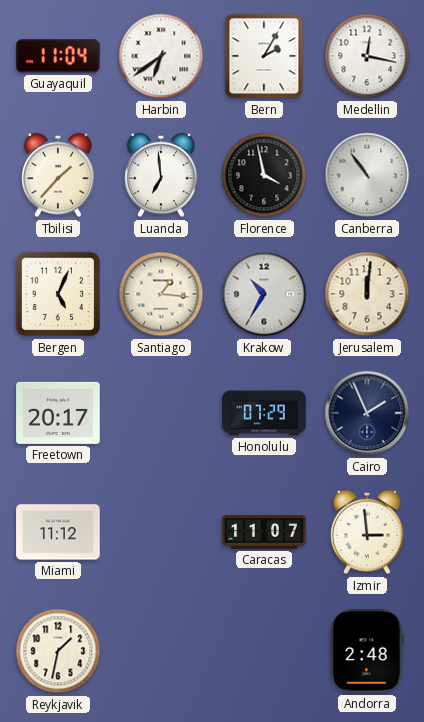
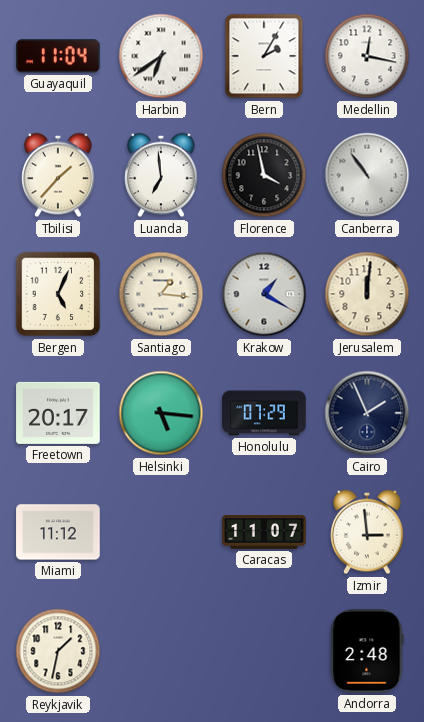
Krakow: 10:35 -> 1:20 (264, 294)
Helsinki: none -> 5:16 (161, 413)
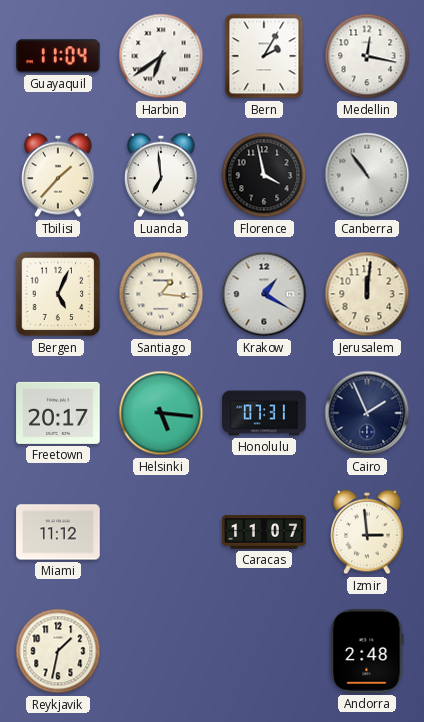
Honolulu: 07:29 -> 07:31 (264, 413)
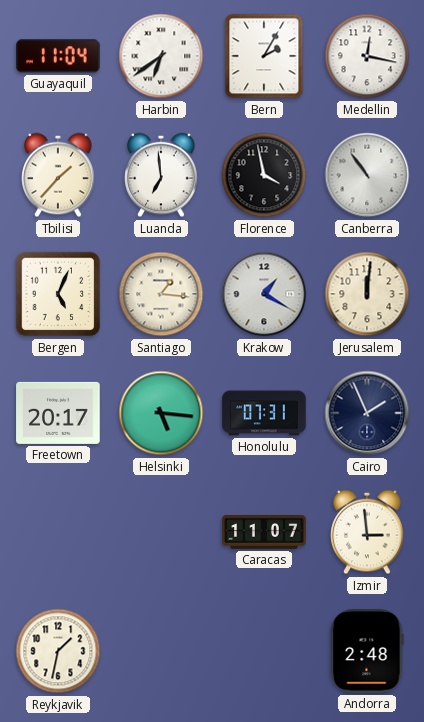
Miami: 11:12 -> none (58, 532)
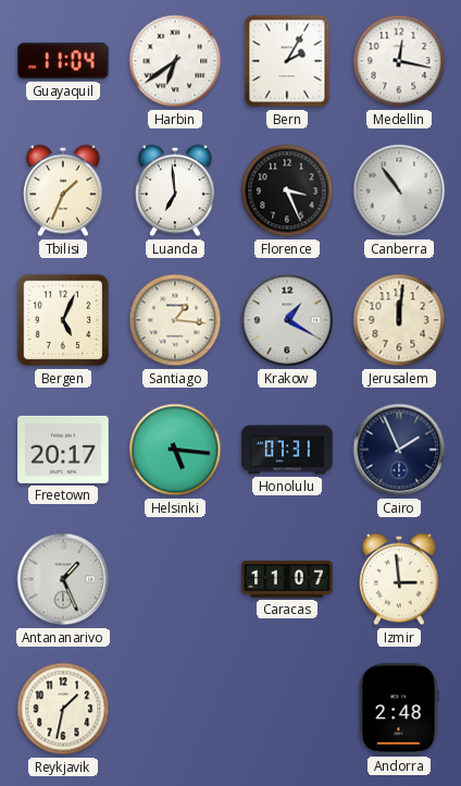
Tbilisi: 1:37 -> 1:34 (63, 191)
Florence: 3:58 -> 3:26 (287, 191)
Antananarivo: none -> 1:26 (63, 579)
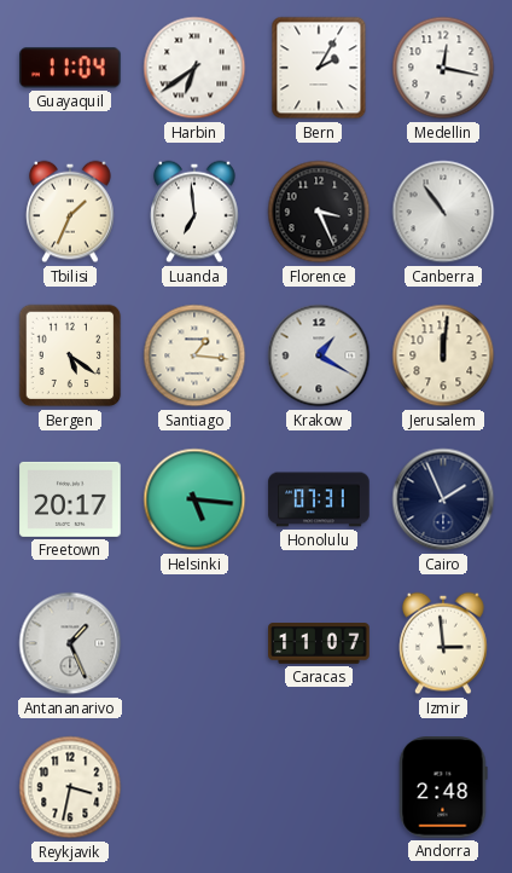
Bergen: 5:04 -> 5:21 (70, 355)
Reykjavik: 1:32 -> 3:32 (70, 787)
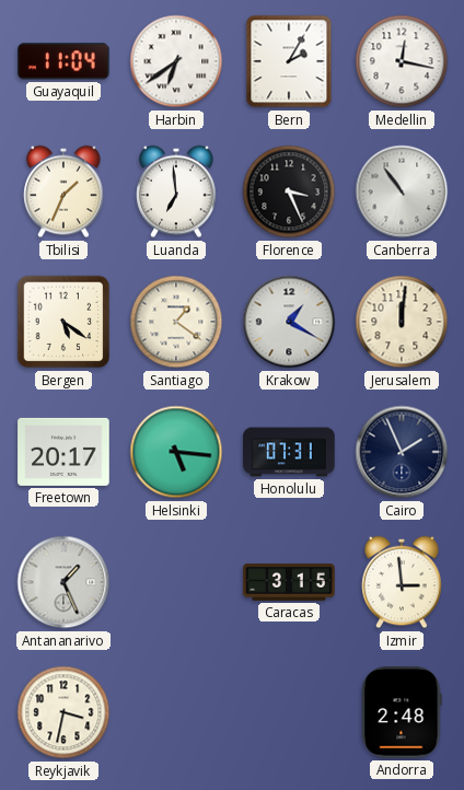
Santiago: 1:16 -> 1:21 (176, 322)
Caracas: 11:07 -> 3:15 (289, 582)
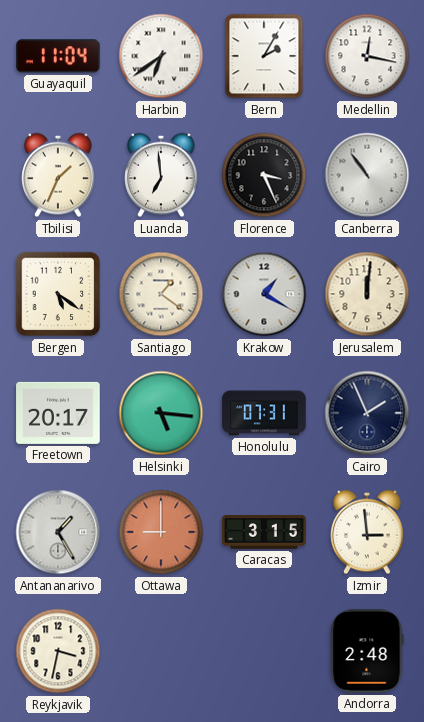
Antananarivo: 1:26 -> 1:25 (58, 532)
Ottawa: none -> 9:00 (161, 532)
